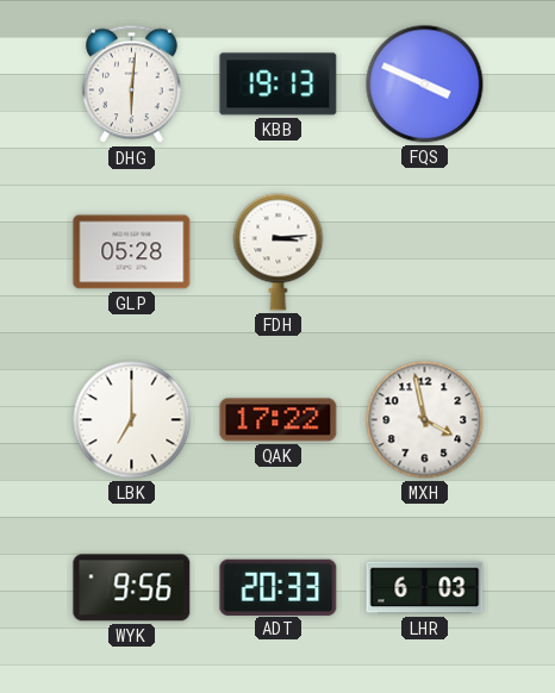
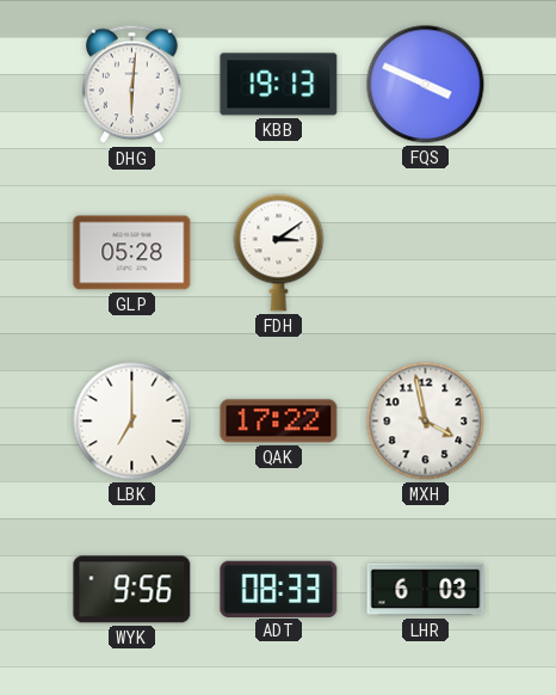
FDH: 3:14 -> 3:09 (279, 253)
ADT: 20:33 -> 08:33 (279, 589)
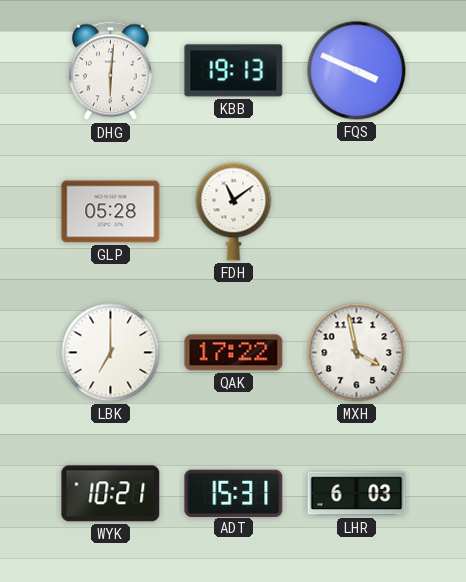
FDH: 3:09 -> 11:09 (234, 212)
WYK: 9:56 -> 10:21 (111, 494)
ADT: 08:33 -> 15:31 (234, 493)
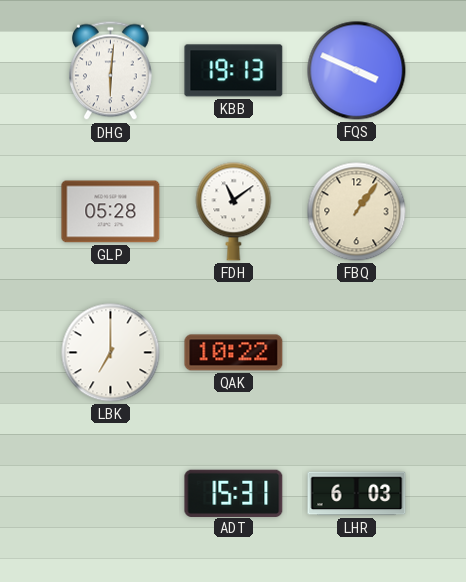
FBQ: none -> 1:06 (357, 212)
QAK: 17:22 -> 10:22 (234, 353)
MXH: 3:58 -> none (357, 353)
WYK: 10:21 -> none (111, 494)
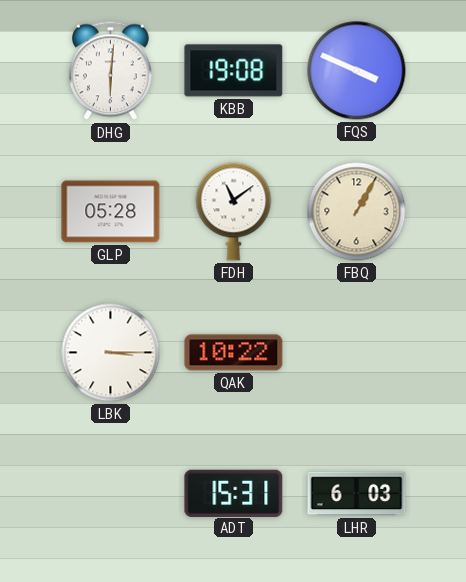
KBB: 19:13 -> 19:08 (234, 71)
FBQ: 1:06 -> 1:05 (357, 212)
LBK: 7:00 -> 3:15 (111, 353)
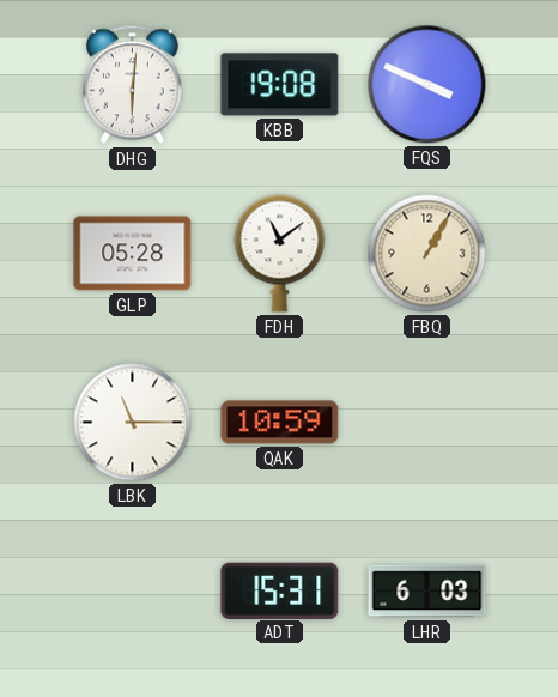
LBK: 3:15 -> 11:15 (133, 423)
QAK: 10:22 -> 10:59 (280, 423)
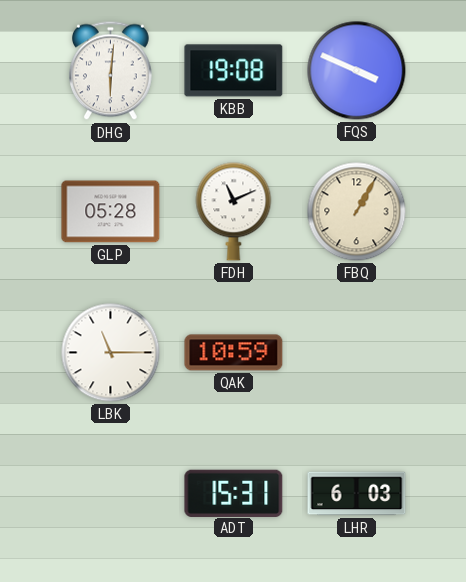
FDH: 11:09 -> 11:11 (234, 212)
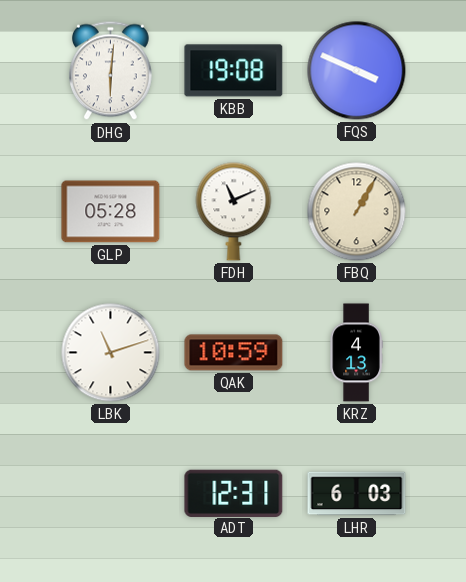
LBK: 11:15 -> 11:12 (111, 353)
KRZ: none -> 4:13 (356, 353)
ADT: 15:31 -> 12:31 (234, 493)
